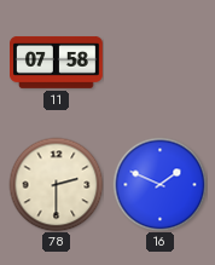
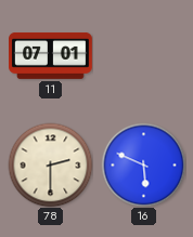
11: 07:58 -> 07:01 (51, 55)
16: 1:49 -> 5:49 (143, 164)
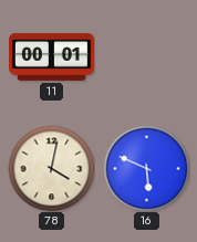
11: 07:01 -> 00:01 (52, 56)
78: 2:30 -> 4:02 (51, 168)
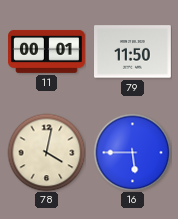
79: none -> 11:50 (133, 52)
16: 5:49 -> 5:45 (132, 152)
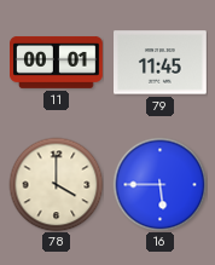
79: 11:50 -> 11:45 (161, 63)
78: 4:02 -> 4:00 (56, 184)
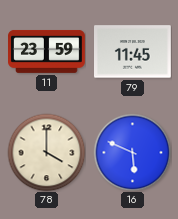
11: 00:01 -> 23:59 (47, 51)
16: 5:45 -> 5:49 (132, 152)
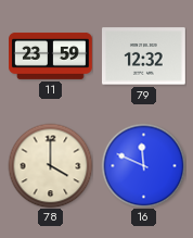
79: 11:45 -> 12:32 (144, 57)
16: 5:49 -> 11:49 (143, 165)
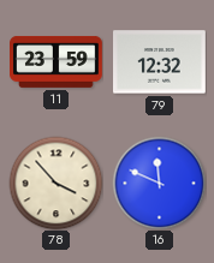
78: 4:00 -> 3:53 (55, 183)
